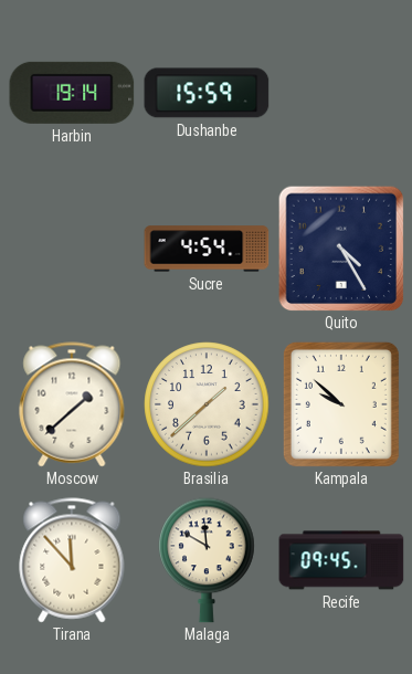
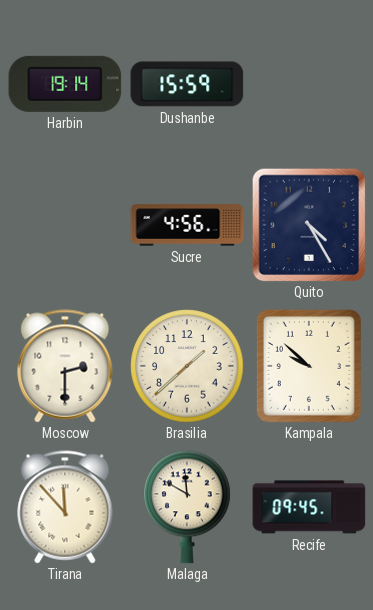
Sucre: 4:54 -> 4:56 (187, 225)
Moscow: 1:38 -> 2:30 (65, 366)
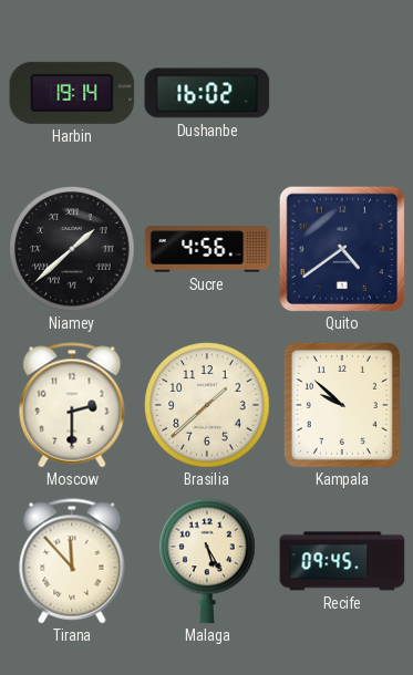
Dushanbe: 15:59 -> 16:02 (207, 93)
Niamey: none -> 1:38 (72, 249)
Quito: 4:25 -> 4:39 (342, 249)
Malaga: 11:50 -> 5:25 (207, 561)
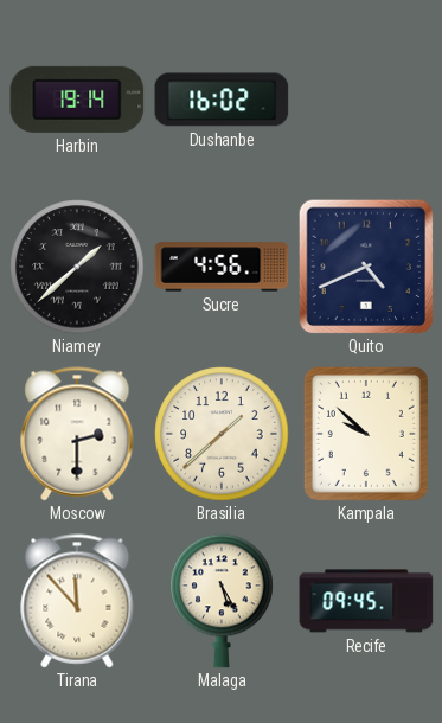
Quito: 4:39 -> 4:41 (366, 267)
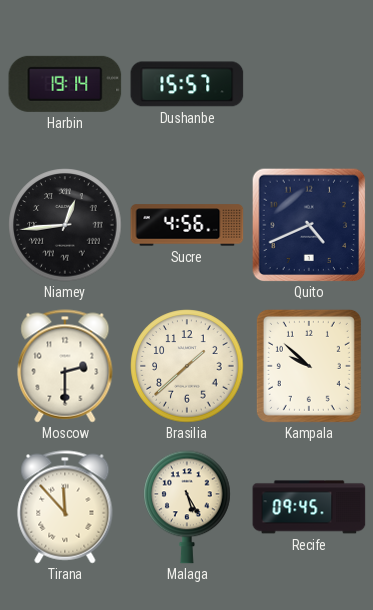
Dushanbe: 16:02 -> 15:57 (187, 84)
Niamey: 1:38 -> 12:44 (65, 225)
